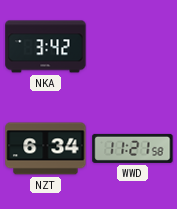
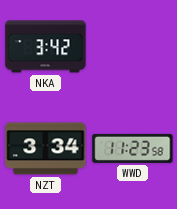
NZT: 6:34 -> 3:34 (46, 149)
WWD: 11:21 -> 11:23 (133, 148)
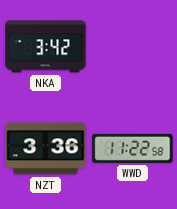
NZT: 3:34 -> 3:36 (46, 149)
WWD: 11:23 -> 11:22 (133, 148)
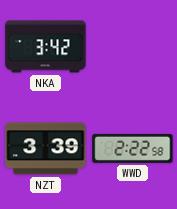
NZT: 3:36 -> 3:39 (46, 149)
WWD: 11:22 -> 2:22 (133, 148)
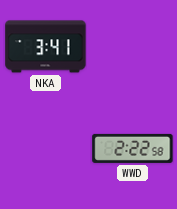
NKA: 3:42 -> 3:41 (46, 47)
NZT: 3:39 -> none (46, 149)
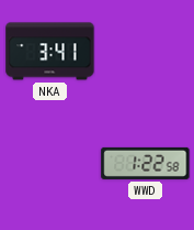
WWD: 2:22 -> 1:22 (146, 163)
